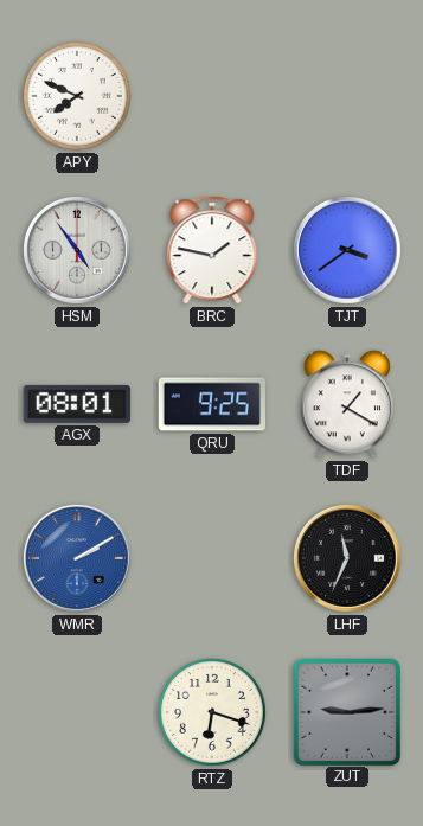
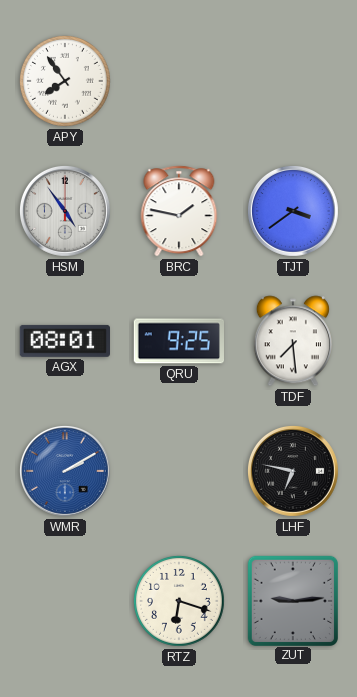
APY: 7:49 -> 7:54 (65, 81)
TDF: 1:20 -> 7:29 (293, 341)
LHF: 11:34 -> 6:47 (293, 471)
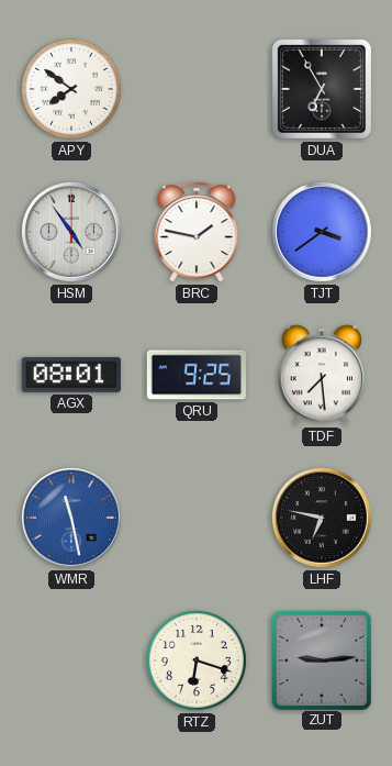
APY: 7:54 -> 7:51 (71, 89)
DUA: none -> 6:55 (322, 89)
WMR: 2:10 -> 11:28 (71, 518)
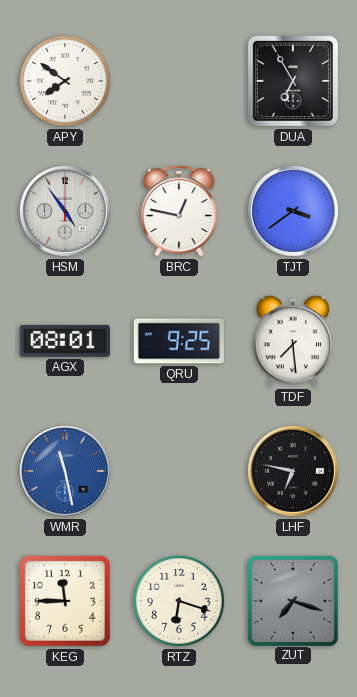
BRC: 1:47 -> 12:47 (179, 211)
KEG: none -> 11:45 (66, 602)
ZUT: 9:14 -> 7:18 (292, 600)
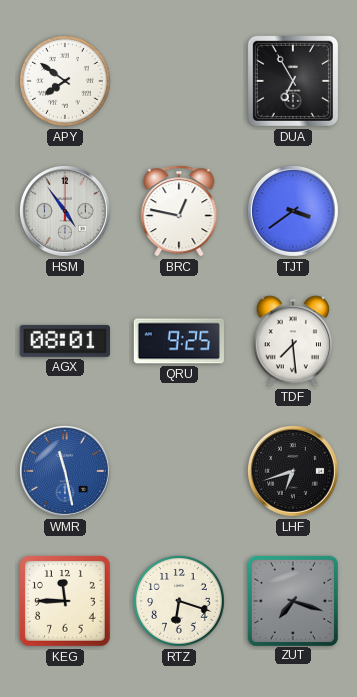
LHF: 6:47 -> 6:42 (293, 471)
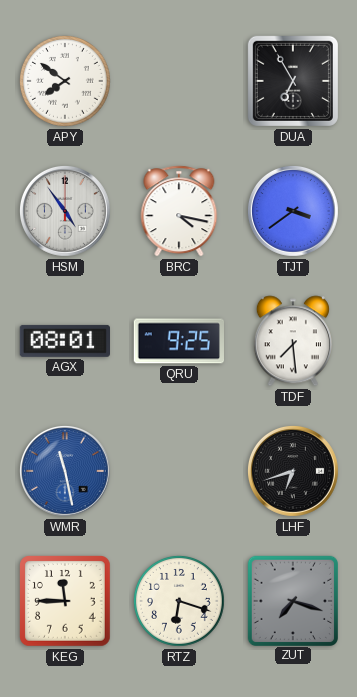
BRC: 12:47 -> 4:17 (179, 211)
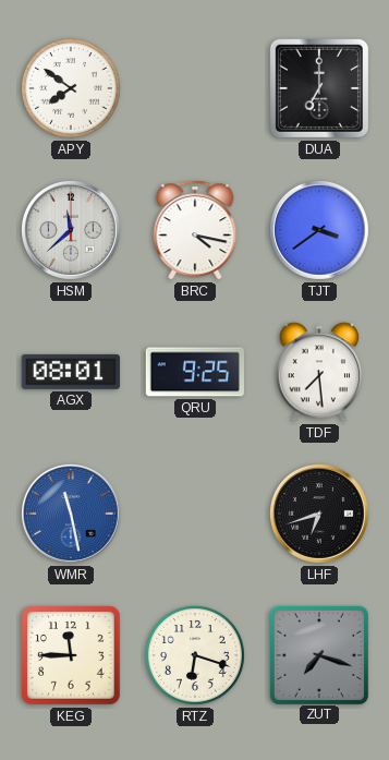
DUA: 6:55 -> 7:00 (319, 88)
HSM: 4:54 -> 11:38 (71, 230)
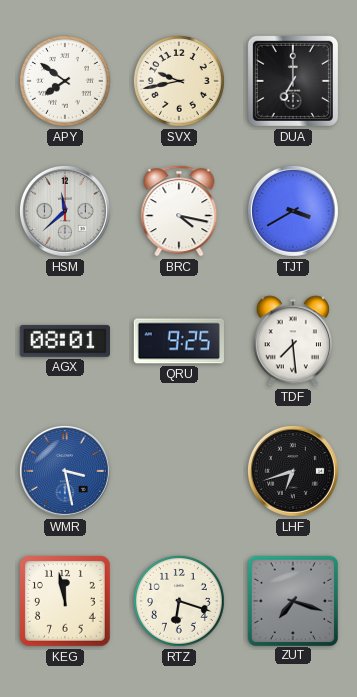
SVX: none -> 9:43 (179, 81)
TJT: 3:39 -> 3:40 (293, 211)
WMR: 11:28 -> 3:28 (65, 471)
KEG: 11:45 -> 11:58 (66, 602)
